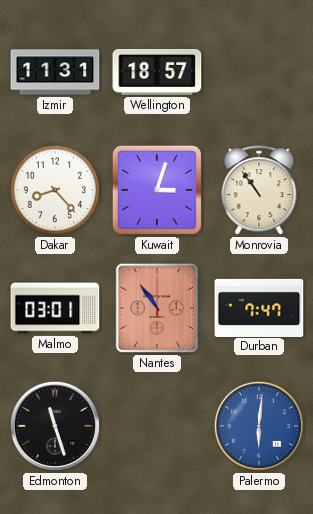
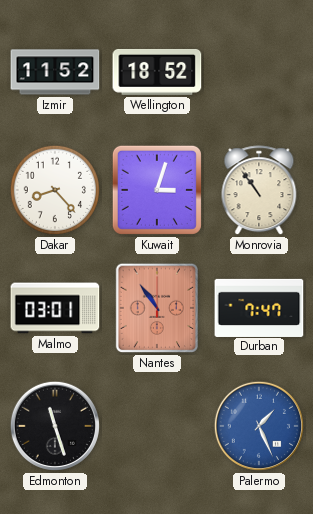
Izmir: 11:31 -> 11:52 (55, 72)
Wellington: 18:57 -> 18:52 (157, 72)
Palermo: 6:01 -> 1:26 (259, 426)
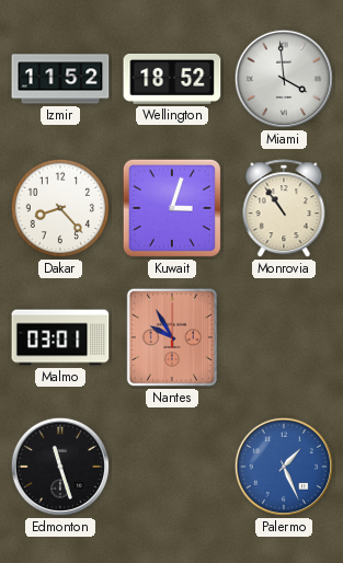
Miami: none -> 3:59 (284, 79)
Nantes: 10:54 -> 9:55 (172, 337)
Durban: 7:47 -> none (259, 307)
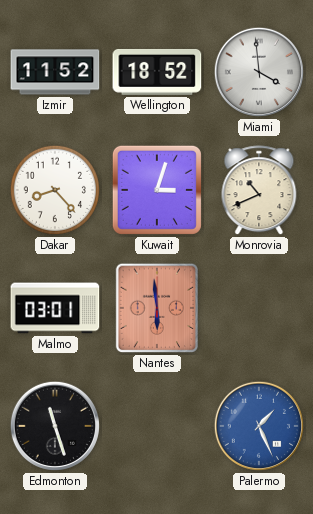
Monrovia: 10:54 -> 10:41 (259, 191)
Nantes: 9:55 -> 5:59 (157, 308)
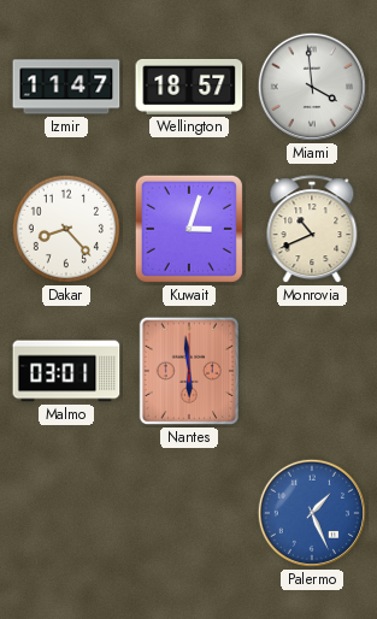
Izmir: 11:52 -> 11:47 (66, 87)
Wellington: 18:52 -> 18:57 (189, 87)
Edmonton: 11:27 -> none (55, 426)
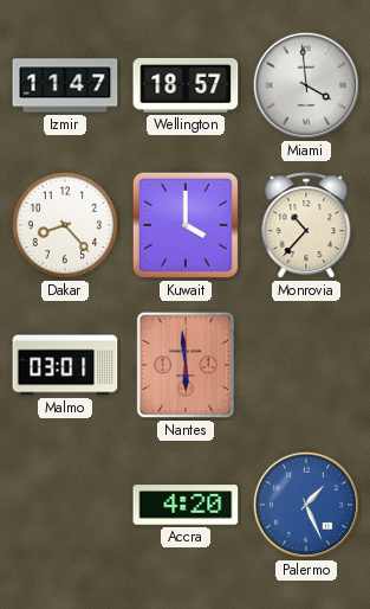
Kuwait: 3:03 -> 4:00 (186, 225)
Monrovia: 10:41 -> 10:37 (306, 226)
Accra: none -> 4:20 (186, 505)
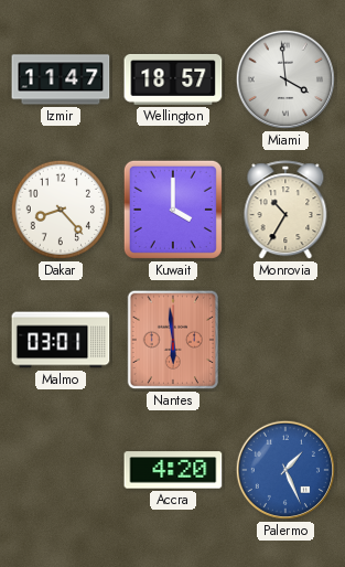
Monrovia: 10:37 -> 10:35 (285, 211)
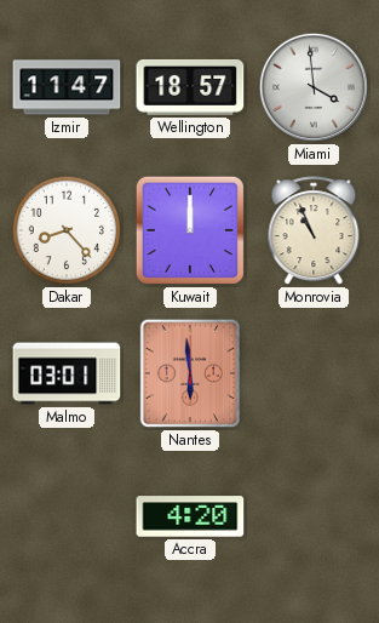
Kuwait: 4:00 -> 12:00 (190, 230)
Monrovia: 10:35 -> 10:56 (314, 232)
Palermo: 1:26 -> none (285, 470)
